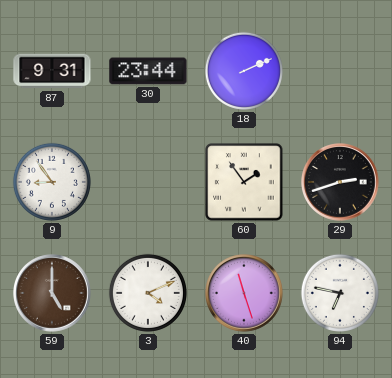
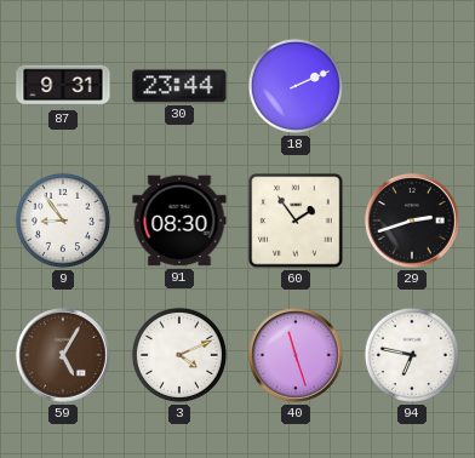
91: none -> 08:30 (179, 221)
59: 5:00 -> 5:05 (64, 356)
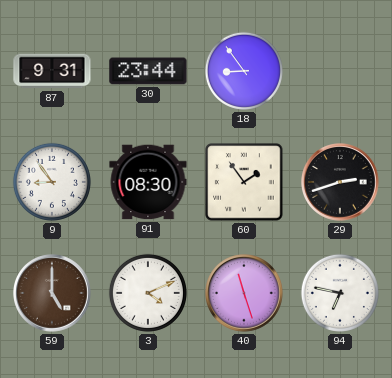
18: 2:11 -> 8:54 (244, 71)
59: 5:05 -> 5:00 (53, 294)
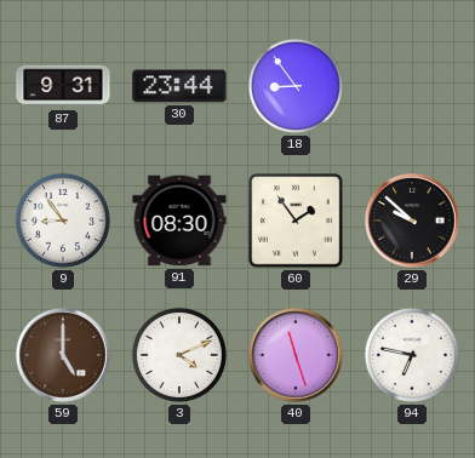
29: 2:42 -> 9:52 (413, 222)
